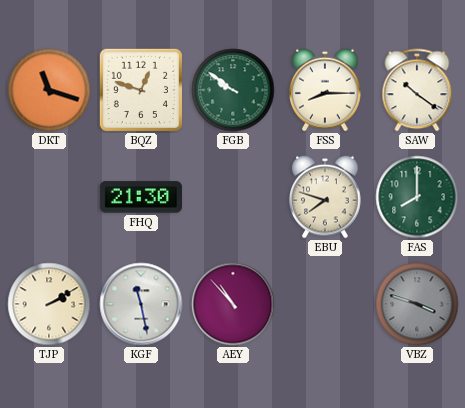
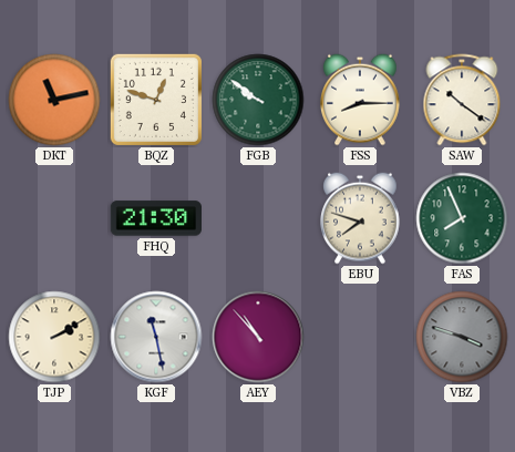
DKT: 11:18 -> 11:13 (54, 100)
FAS: 8:00 -> 7:56 (462, 218)
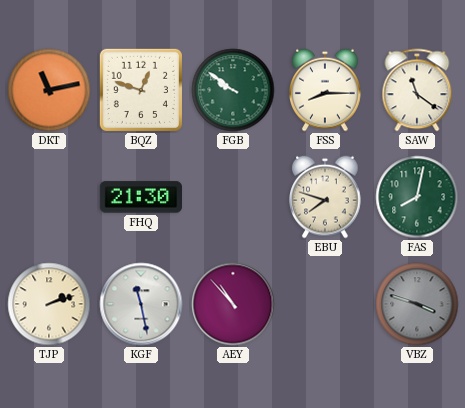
SAW: 10:21 -> 11:21 (417, 90)
FAS: 7:56 -> 8:02 (417, 197)
TJP: 2:10 -> 2:12 (49, 304)
